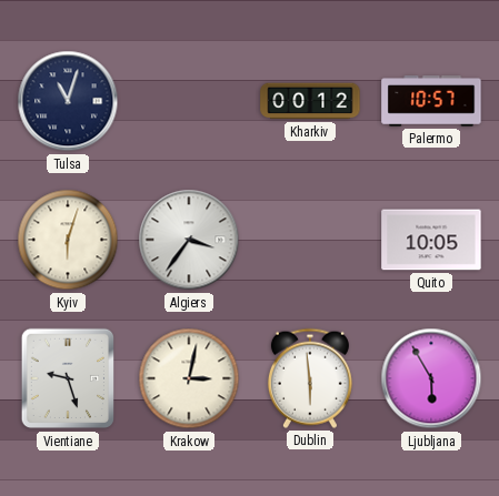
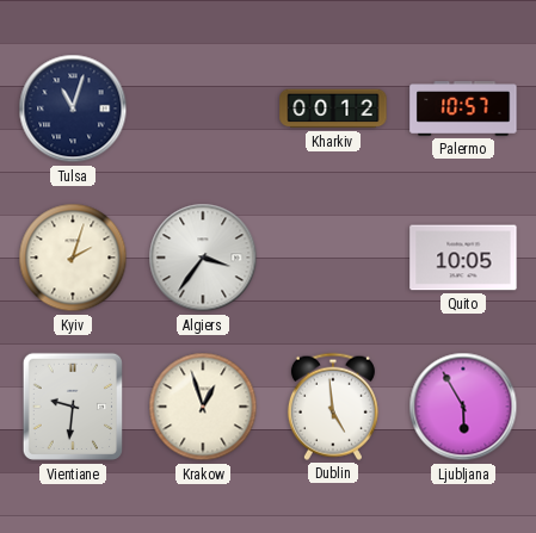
Kyiv: 6:03 -> 2:03 (73, 258)
Vientiane: 9:27 -> 9:31 (72, 407)
Krakow: 3:02 -> 12:57 (203, 407)
Dublin: 5:59 -> 4:59 (333, 407)
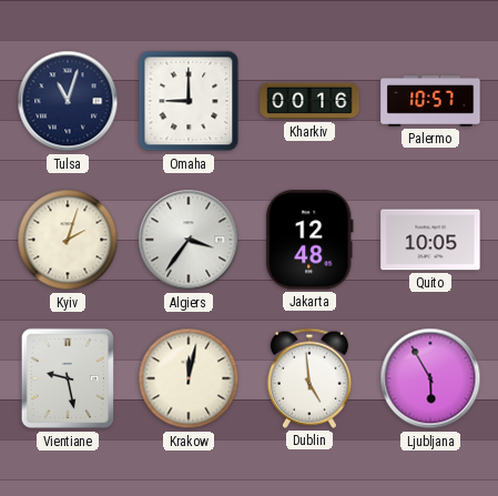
Omaha: none -> 9:00 (189, 101)
Kharkiv: 00:12 -> 00:16 (309, 101)
Jakarta: none -> 12:48 (309, 240)
Vientiane: 9:31 -> 9:28 (67, 378)
Krakow: 12:57 -> 12:02 (189, 378)
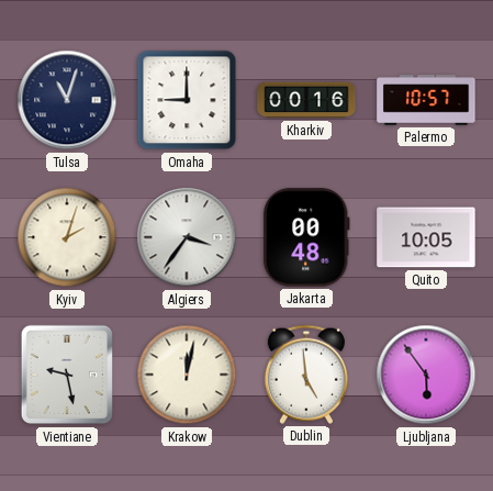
Jakarta: 12:48 -> 00:48 (306, 237)
Ljubljana: 5:55 -> 5:54 (426, 375)
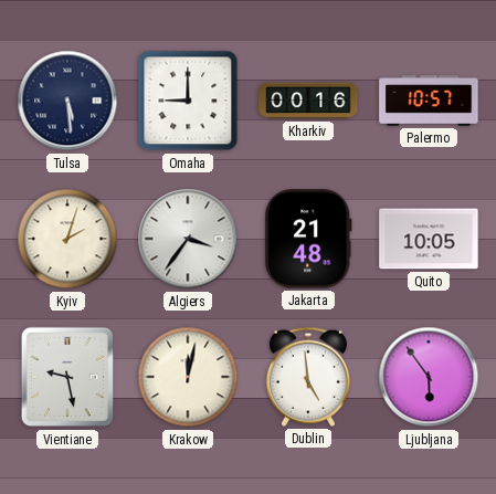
Tulsa: 11:03 -> 5:29 (67, 101)
Jakarta: 00:48 -> 21:48 (308, 239)
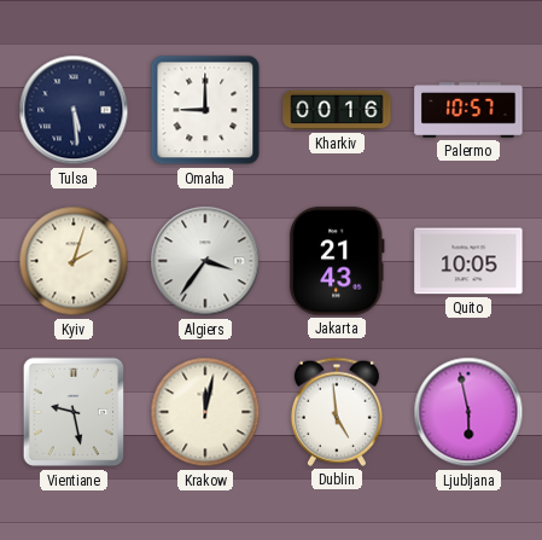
Jakarta: 21:48 -> 21:43 (337, 261)
Ljubljana: 5:54 -> 5:58 (468, 412)
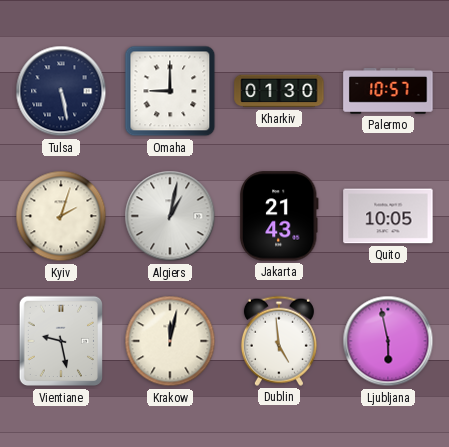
Tulsa: 5:29 -> 5:28 (61, 91)
Kharkiv: 00:16 -> 01:30 (279, 91)
Algiers: 3:36 -> 1:02 (170, 216)
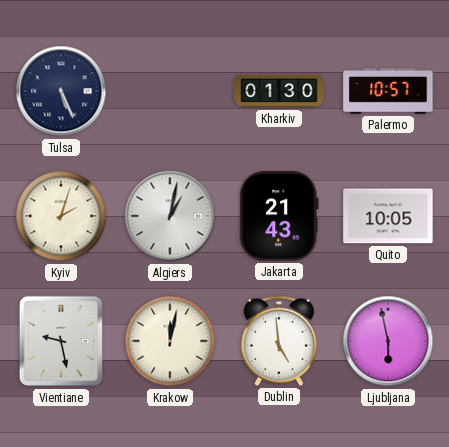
Tulsa: 5:28 -> 5:26 (61, 91)
Omaha: 9:00 -> none (170, 91)
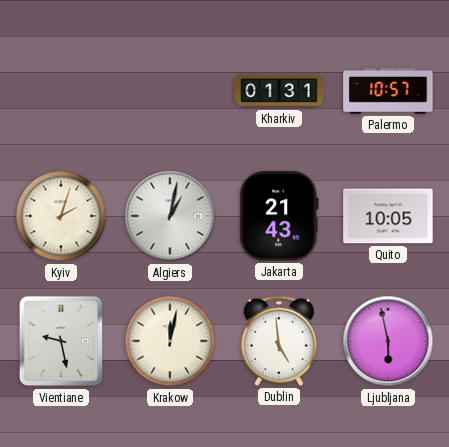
Tulsa: 5:26 -> none (61, 91)
Kharkiv: 01:30 -> 01:31 (279, 91)
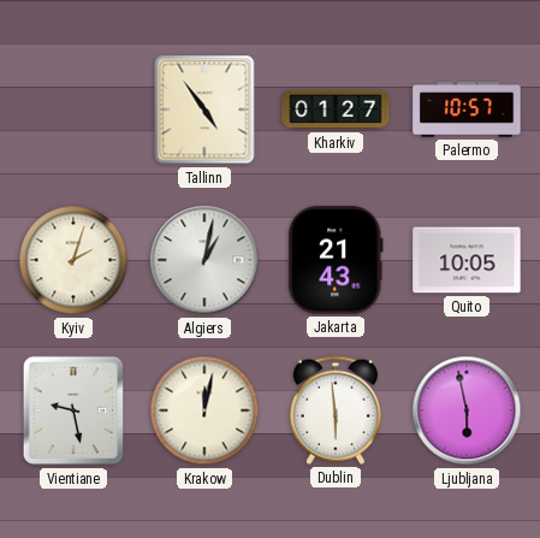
Tallinn: none -> 4:54 (204, 110)
Kharkiv: 01:31 -> 01:27 (336, 110)
Dublin: 4:59 -> 5:59 (336, 410)
